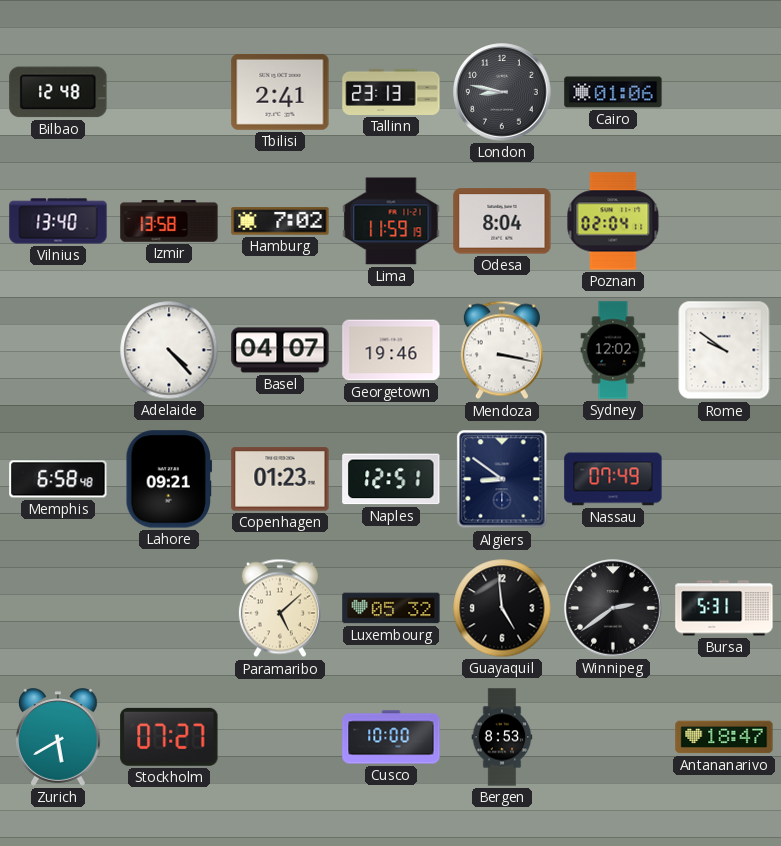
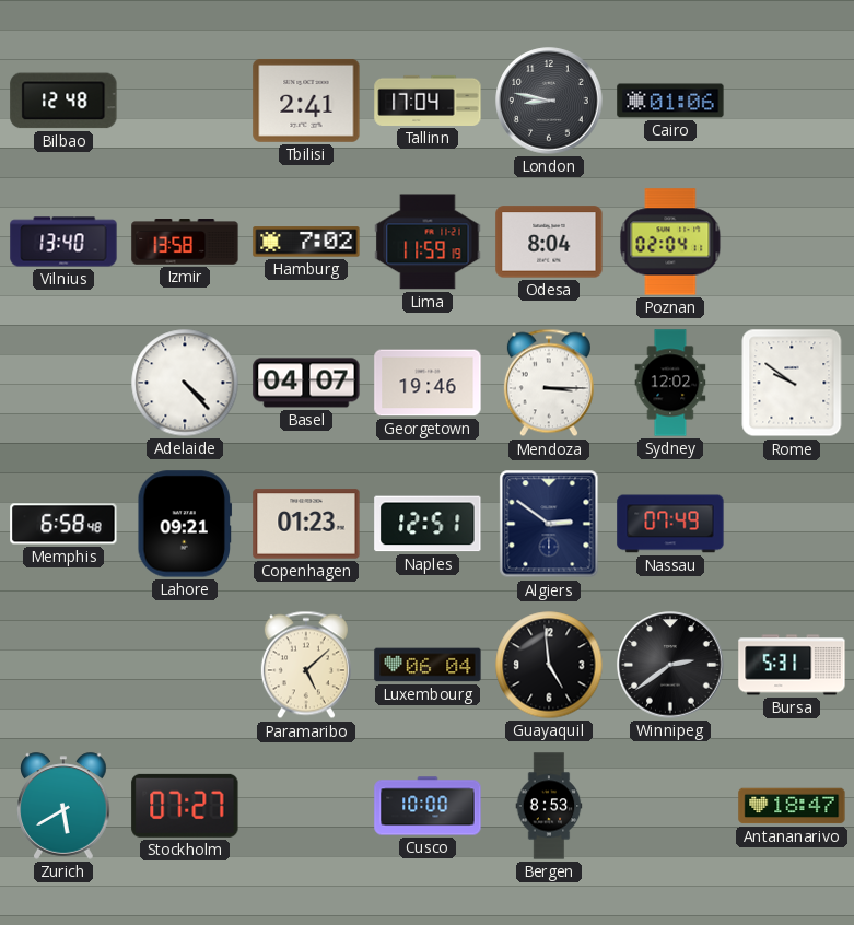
Tallinn: 23:13 -> 17:04 (428, 101)
Mendoza: 3:17 -> 3:15 (549, 383)
Algiers: 8:51 -> 2:51 (549, 524)
Luxembourg: 05:32 -> 06:04 (428, 665)
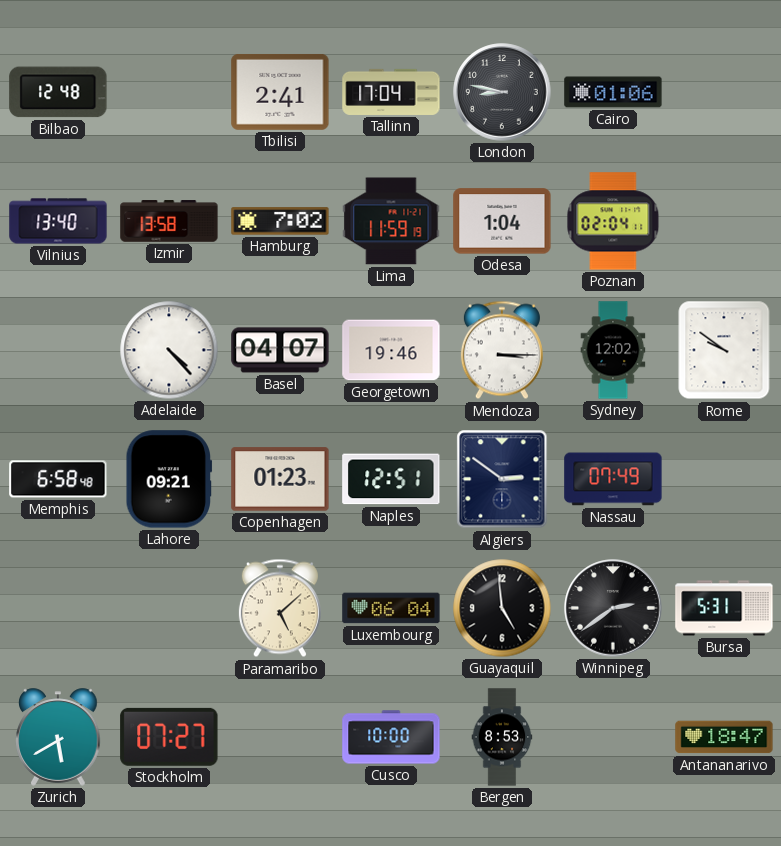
Odesa: 8:04 -> 1:04 (502, 221)
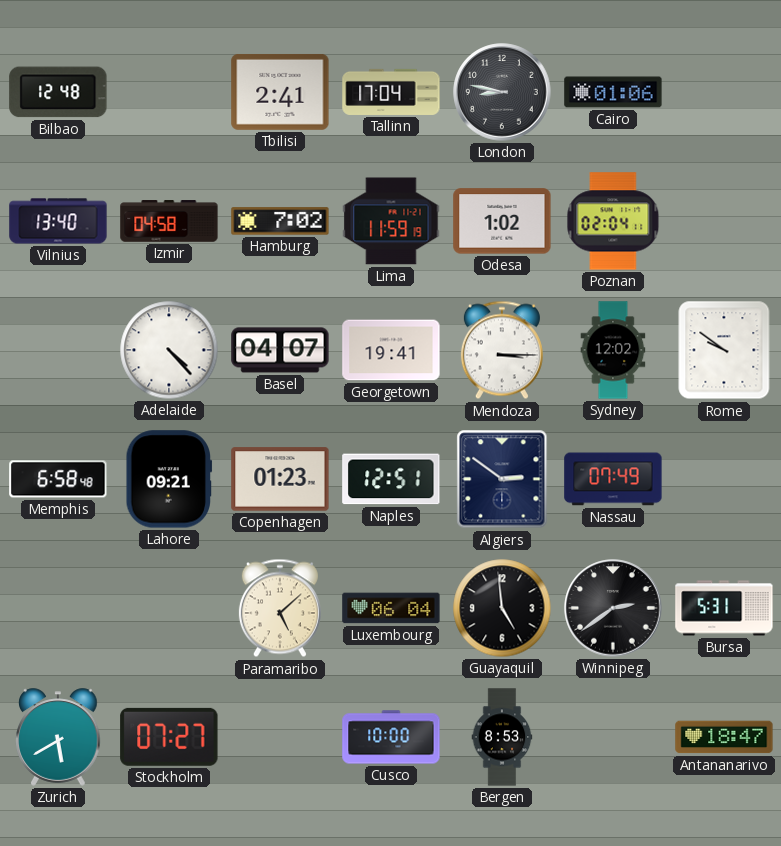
Izmir: 13:58 -> 04:58 (169, 221)
Odesa: 1:04 -> 1:02 (502, 221)
Georgetown: 19:46 -> 19:41 (391, 350)
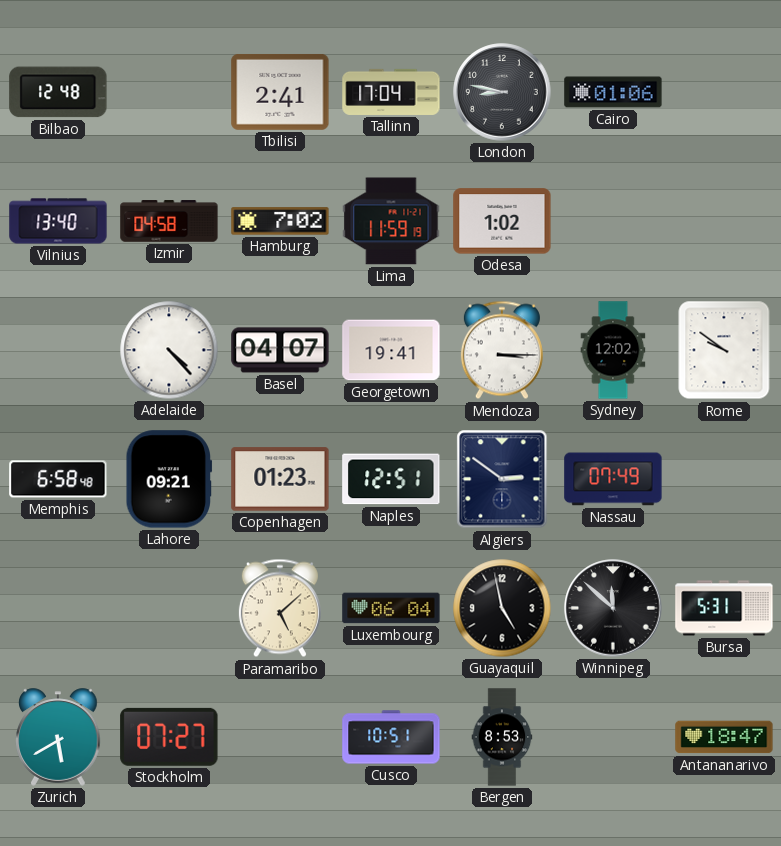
Poznan: 02:04 -> none (613, 221)
Guayaquil: 4:59 -> 4:58 (502, 608)
Winnipeg: 2:39 -> 11:52 (613, 608)
Cusco: 10:00 -> 10:51 (391, 737)
